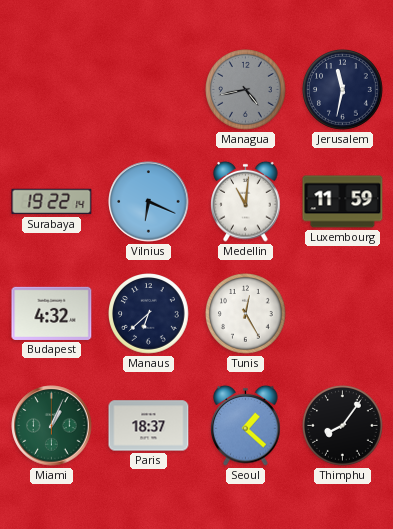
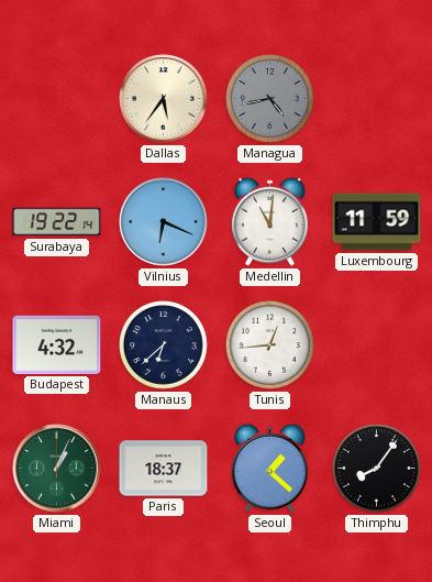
Dallas: none -> 5:36 (164, 99)
Jerusalem: 11:32 -> none (343, 90)
Tunis: 12:25 -> 12:44 (270, 345)
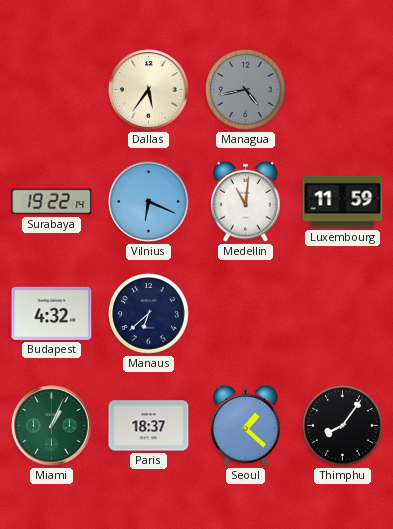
Tunis: 12:44 -> none (270, 345)
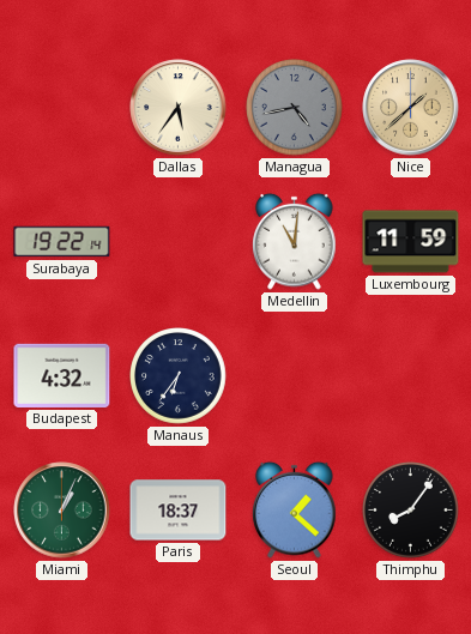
Nice: none -> 1:38 (411, 108)
Vilnius: 6:19 -> none (149, 202)
Manaus: 6:38 -> 6:36 (179, 376)
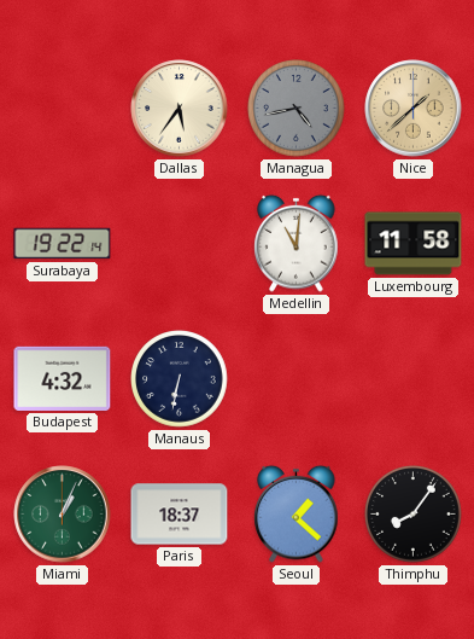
Luxembourg: 11:59 -> 11:58 (414, 244)
Manaus: 6:36 -> 6:32 (180, 379)
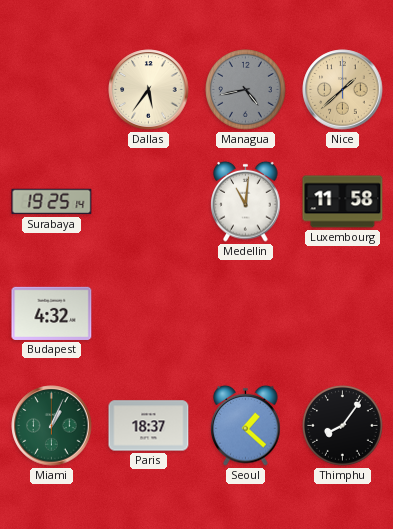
Surabaya: 19:22 -> 19:25 (52, 202)
Manaus: 6:32 -> none (180, 379)
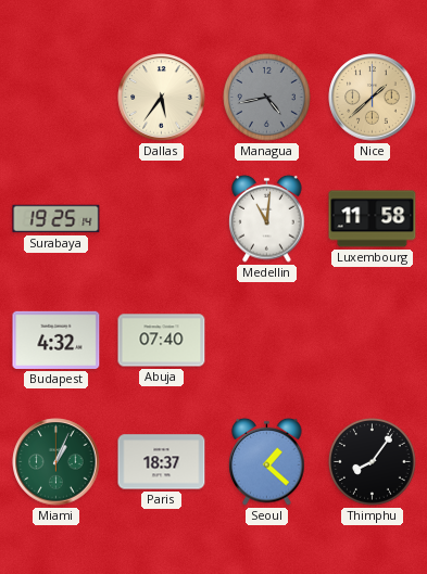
Abuja: none -> 07:40 (162, 341)
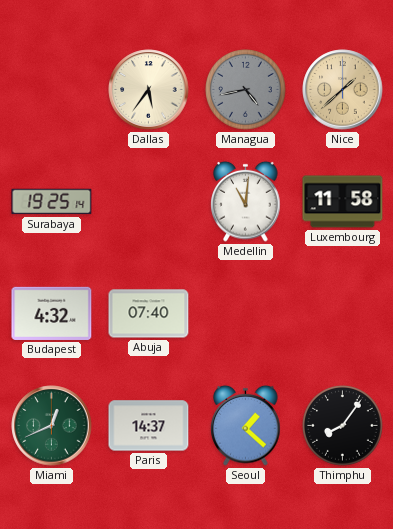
Miami: 1:04 -> 12:41 (52, 426)
Paris: 18:37 -> 14:37 (149, 426)
